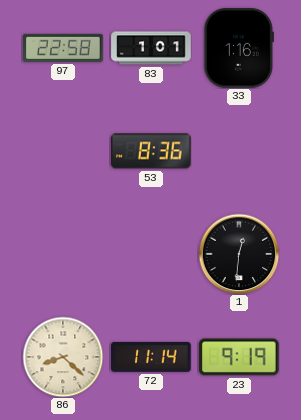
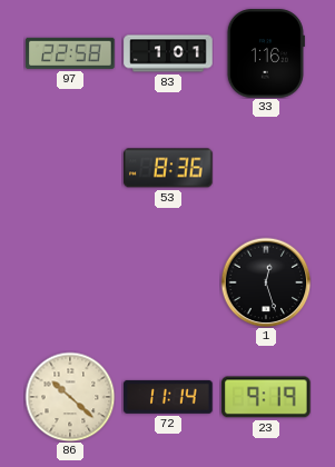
1: 12:31 -> 12:27 (266, 282)
86: 8:22 -> 10:22 (70, 397)
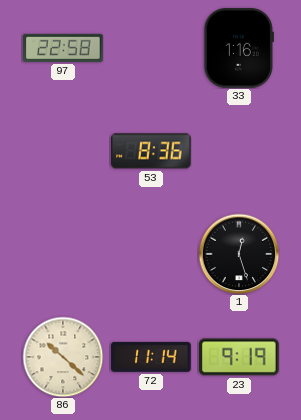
83: 1:01 -> none (168, 53)
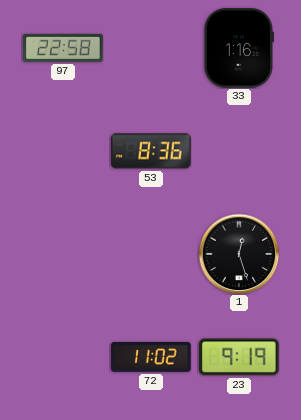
86: 10:22 -> none (63, 357)
72: 11:14 -> 11:02 (151, 357)
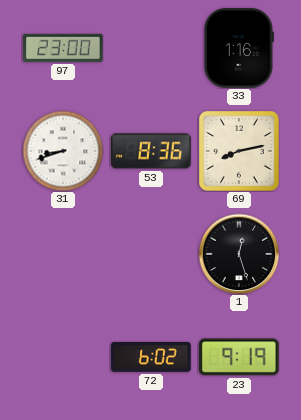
97: 22:58 -> 23:00 (63, 48)
31: none -> 8:42 (63, 151)
69: none -> 8:13 (240, 152)
72: 11:02 -> 6:02 (151, 357)
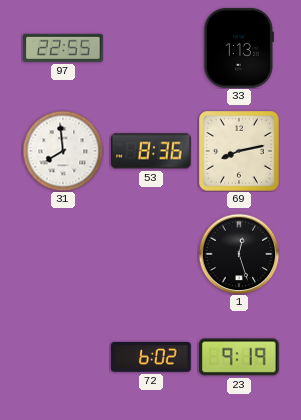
97: 23:00 -> 22:55 (63, 48)
33: 1:16 -> 1:13 (239, 48)
31: 8:42 -> 7:59 (63, 151)
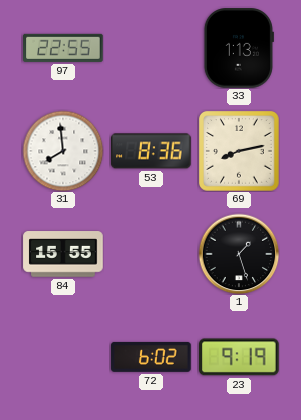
84: none -> 15:55 (63, 254)
1: 12:27 -> 1:27 (239, 254)
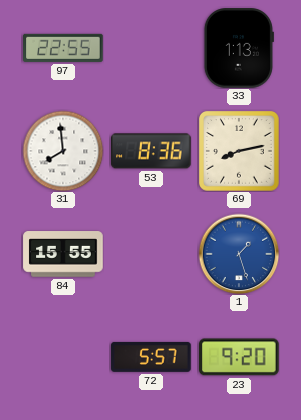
1 dial: black -> blue (239, 254)
72: 6:02 -> 5:57 (151, 357)
23: 9:19 -> 9:20 (240, 357)
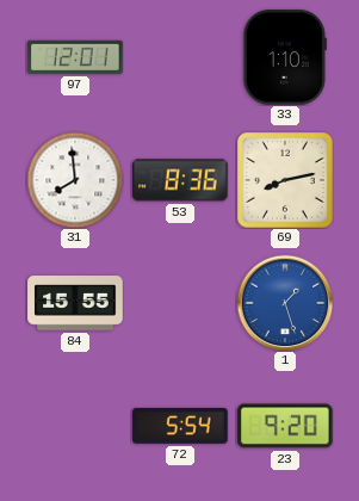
97: 22:55 -> 12:01 (75, 57)
33: 1:13 -> 1:10 (285, 57)
72: 5:57 -> 5:54 (180, 426)
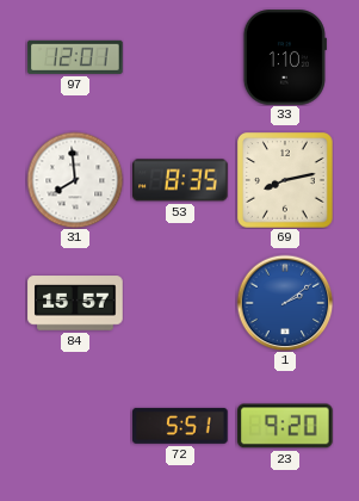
53: 8:36 -> 8:35 (180, 180)
84: 15:55 -> 15:57 (75, 303)
1: 1:27 -> 2:09 (285, 303)
72: 5:54 -> 5:51 (180, 426)
